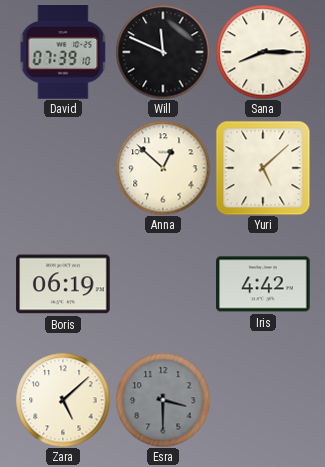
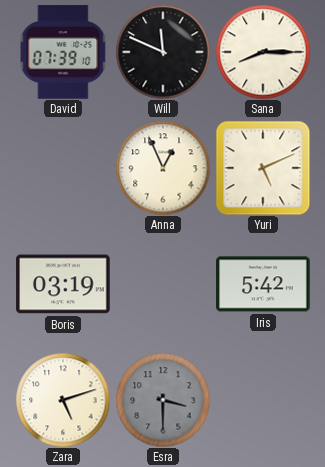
Anna: 12:52 -> 12:56 (163, 168)
Yuri: 5:08 -> 5:11 (263, 168)
Boris: 06:19 -> 03:19 (63, 284)
Iris: 4:42 -> 5:42 (263, 284)
Zara: 5:08 -> 5:12 (63, 400)
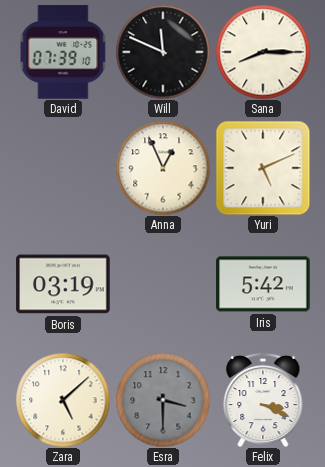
Zara: 5:12 -> 5:08 (63, 400)
Felix: none -> 3:19 (263, 400)
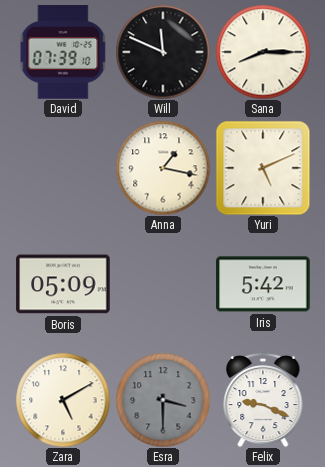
Anna: 12:56 -> 1:17 (163, 168)
Boris: 03:19 -> 05:09 (63, 284)
Zara: 5:08 -> 5:10 (63, 400)
Felix: 3:19 -> 9:19 (263, 400)
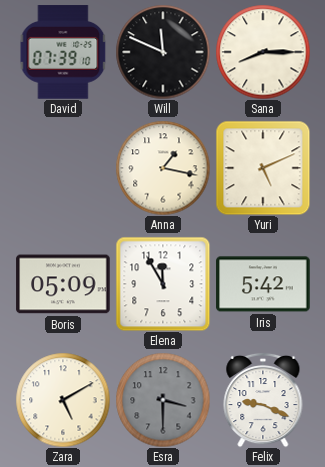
Elena: none -> 11:55 (163, 284)
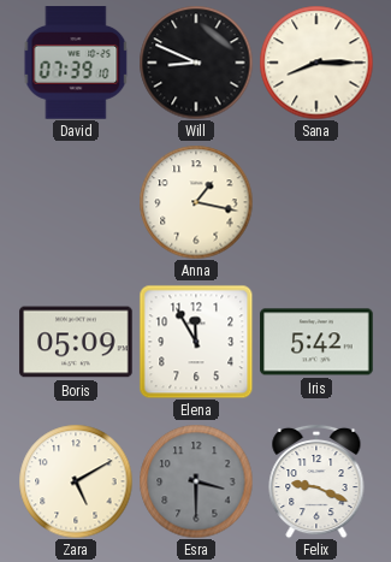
Will: 11:49 -> 8:49 (196, 63)
Yuri: 5:11 -> none (263, 168)
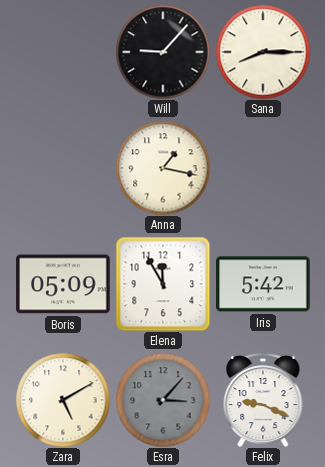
David: 07:39 -> none (76, 63)
Will: 8:49 -> 9:07 (163, 52)
Esra: 3:30 -> 3:07 (163, 400)
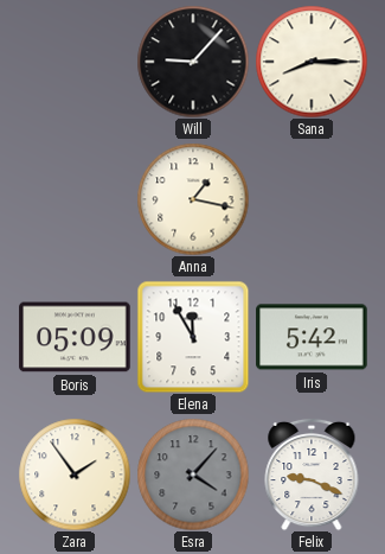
Zara: 5:10 -> 1:54 (75, 475)
Esra: 3:07 -> 4:07 (193, 475)
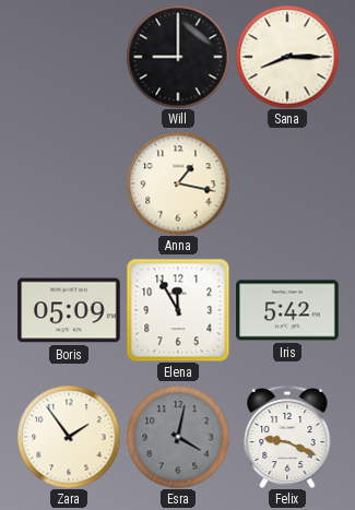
Will: 9:07 -> 9:00 (178, 57)
Esra: 4:07 -> 4:02 (178, 437)
